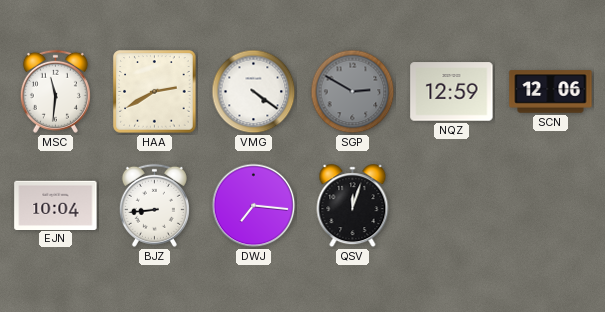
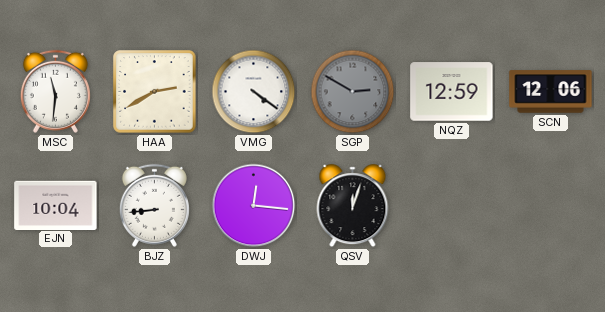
DWJ: 7:16 -> 12:16 (254, 206)
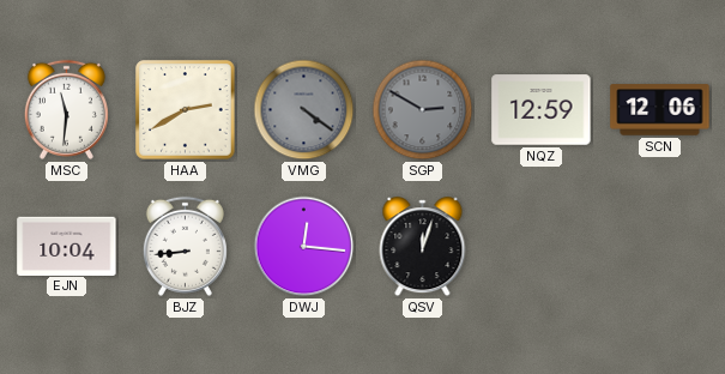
VMG dial: white -> grey (304, 110)
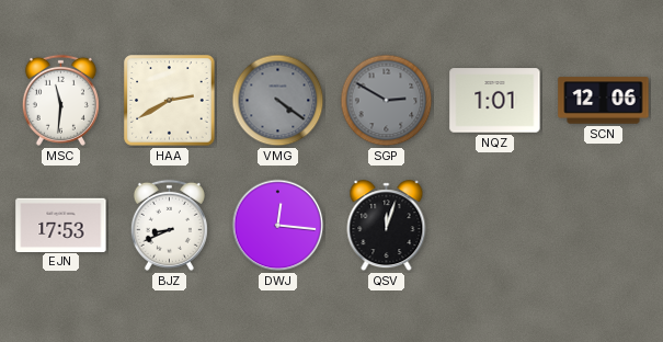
NQZ: 12:59 -> 1:01 (495, 101)
EJN: 10:04 -> 17:53 (61, 225)
BJZ: 8:44 -> 8:41 (169, 225)
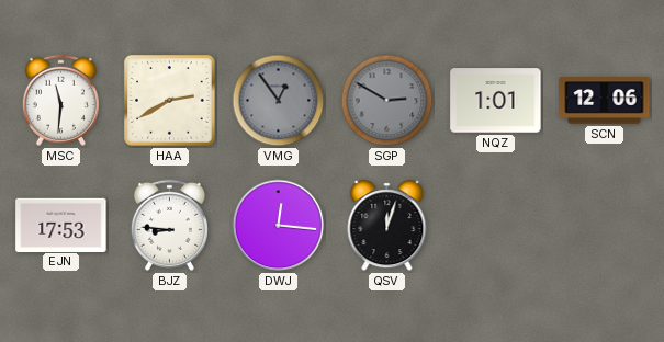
VMG: 4:21 -> 12:54 (279, 101)
BJZ: 8:41 -> 8:46 (169, 225)
